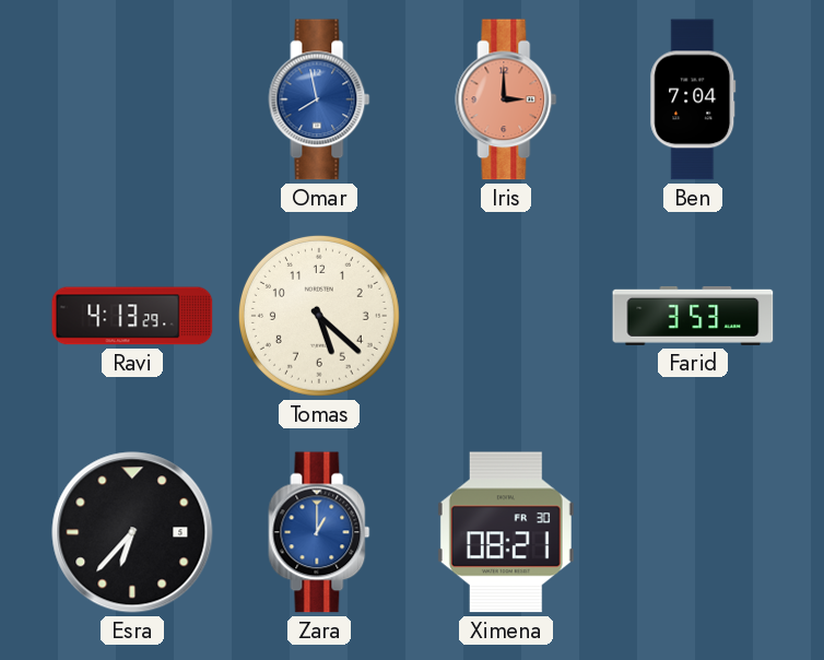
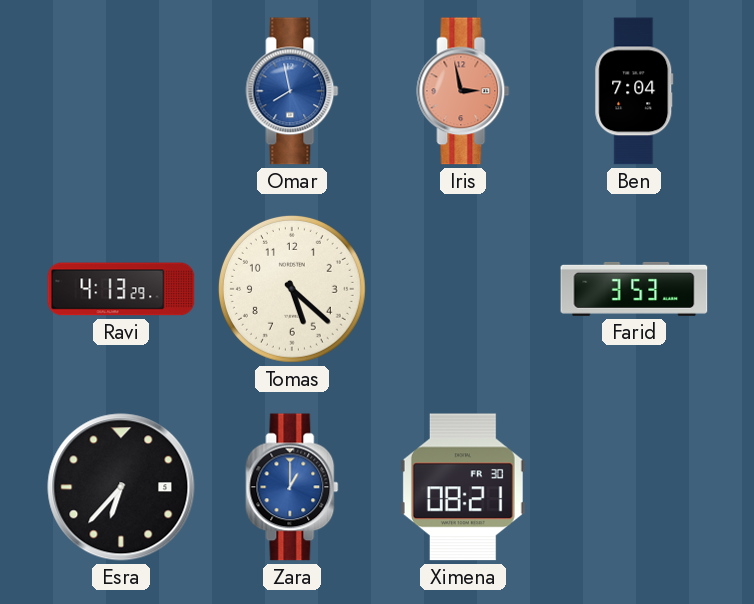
Iris: 3:00 -> 2:58 (463, 91)
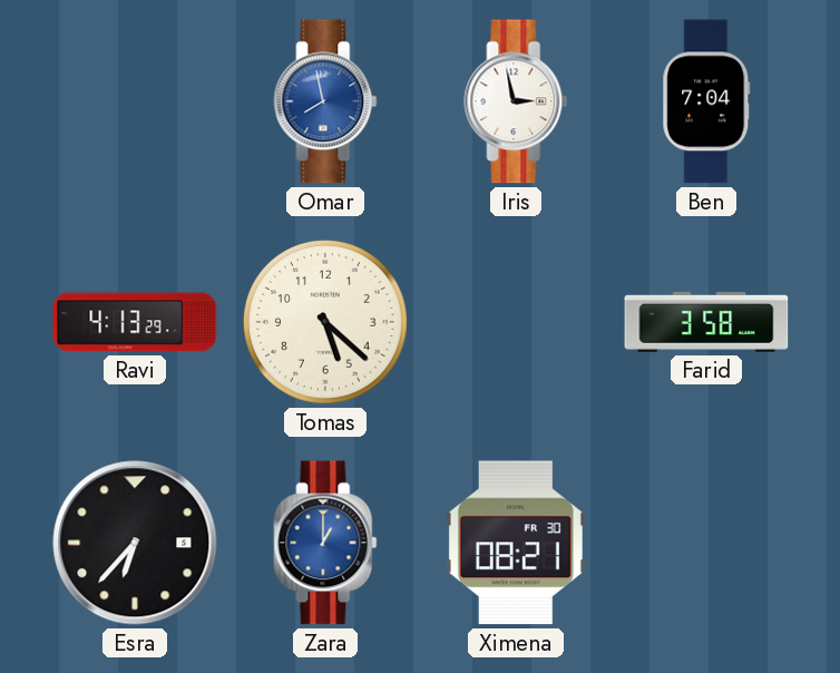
Iris dial: salmon -> white (516, 101)
Farid: 3:53 -> 3:58 (706, 322)
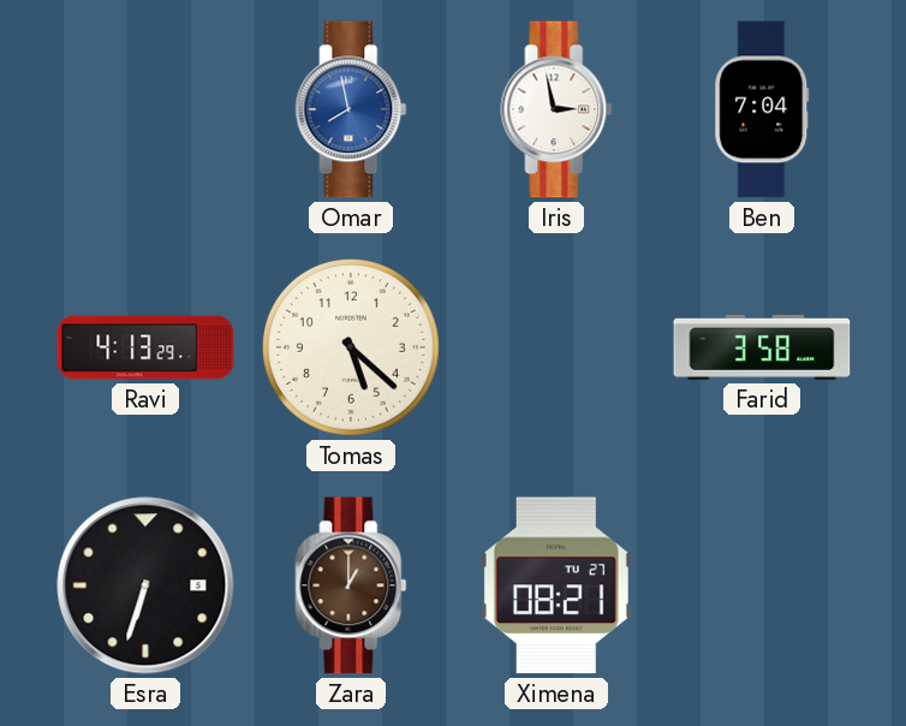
Esra: 6:37 -> 6:33 (145, 585)
Zara dial: blue -> brown (351, 585)
Ximena date: FR 30 -> TU 27 (556, 585)
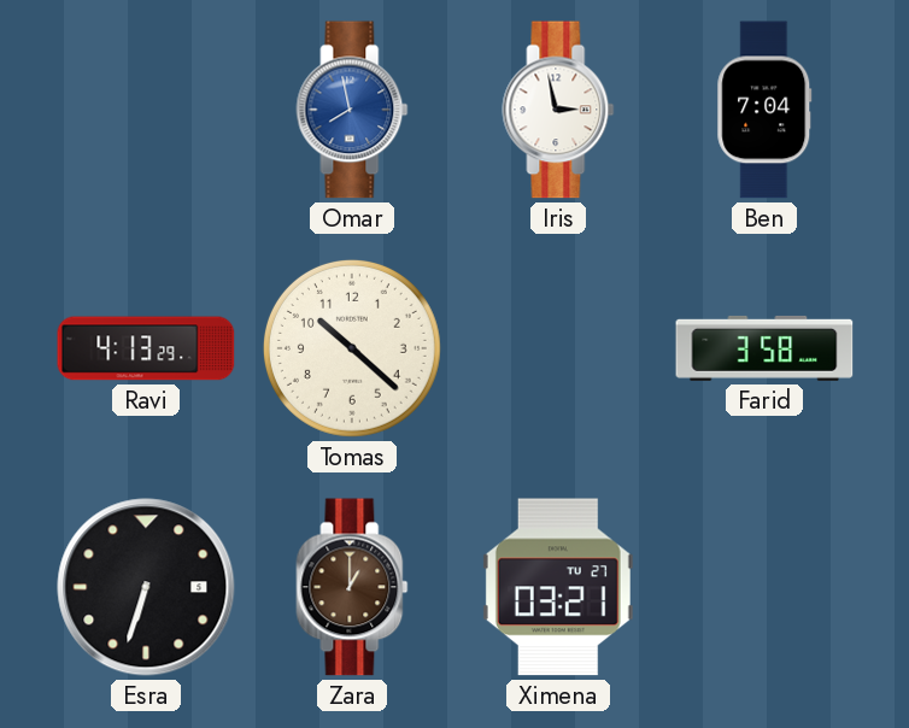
Tomas: 5:22 -> 10:22 (352, 348)
Ximena: 08:21 -> 03:21 (558, 587)
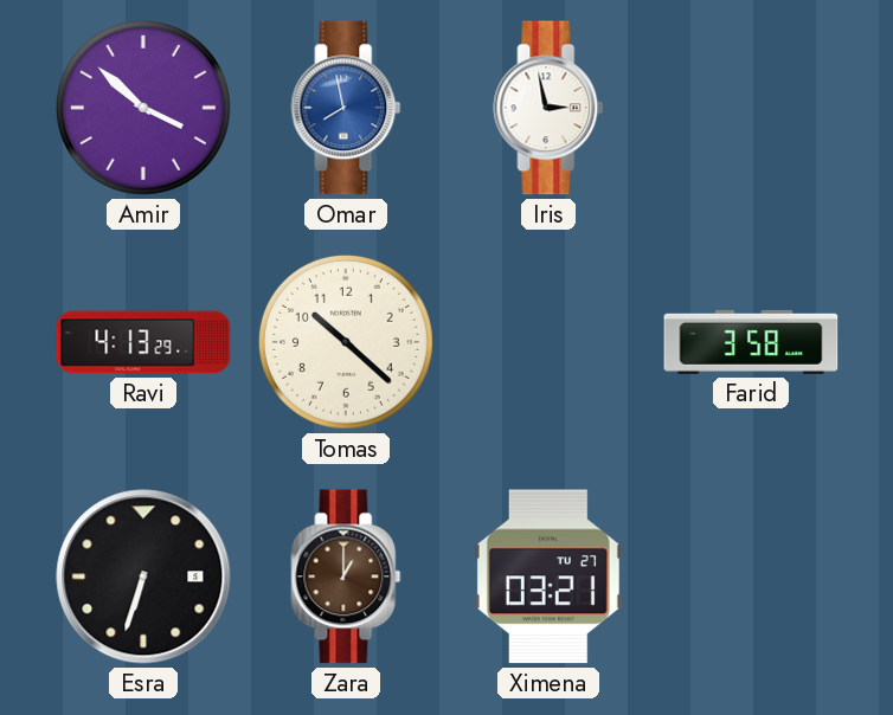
Amir: none -> 3:52 (143, 108)
Ben: 7:04 -> none (764, 110)
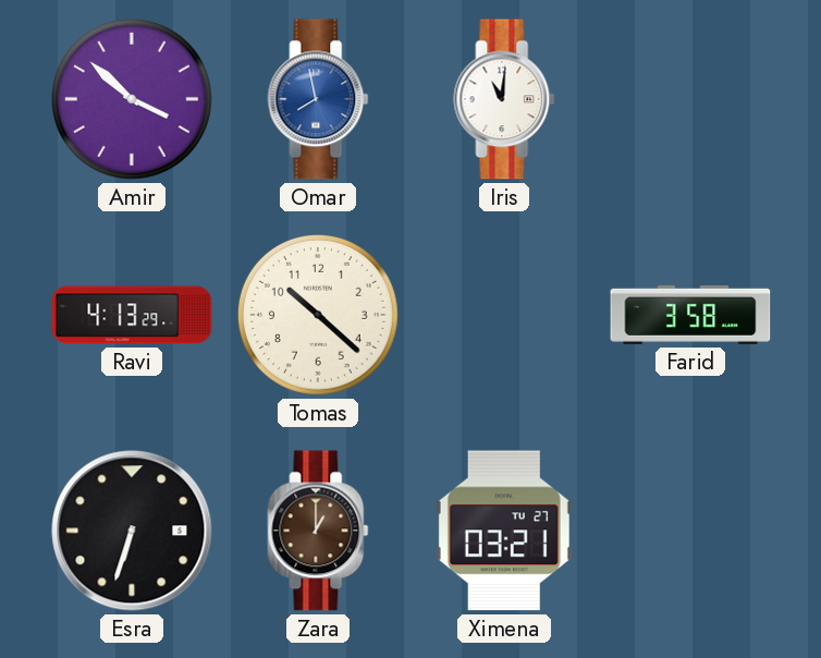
Iris: 2:58 -> 11:01 (504, 99)
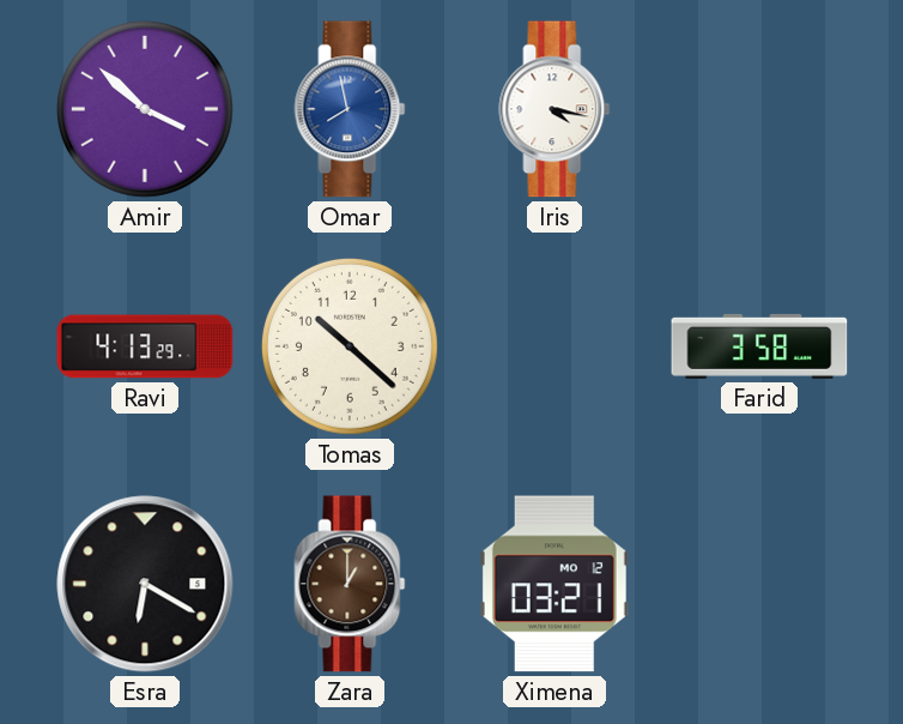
Iris: 11:01 -> 4:17 (554, 109)
Esra: 6:33 -> 6:20 (145, 584)
Ximena date: TU 27 -> MO 12 (554, 584)
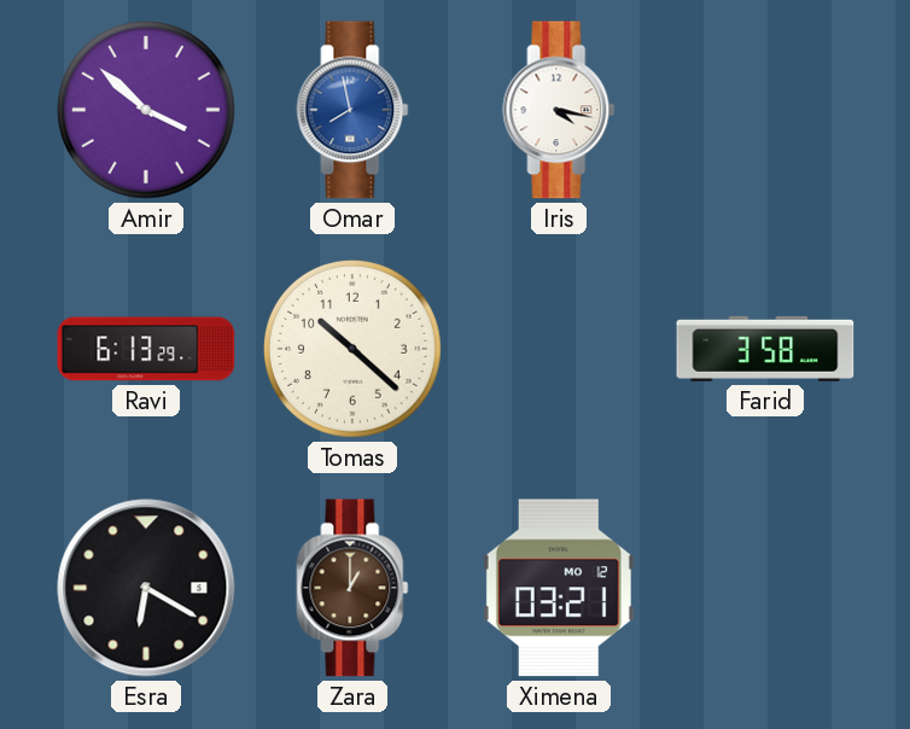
Ravi: 4:13 -> 6:13 (146, 349)
